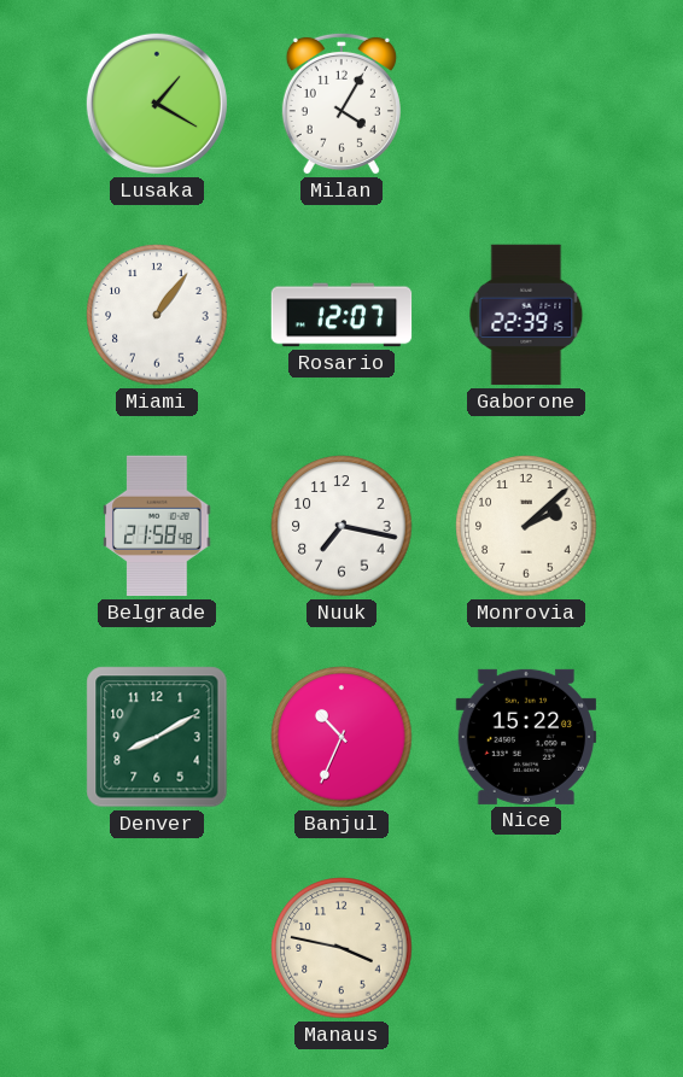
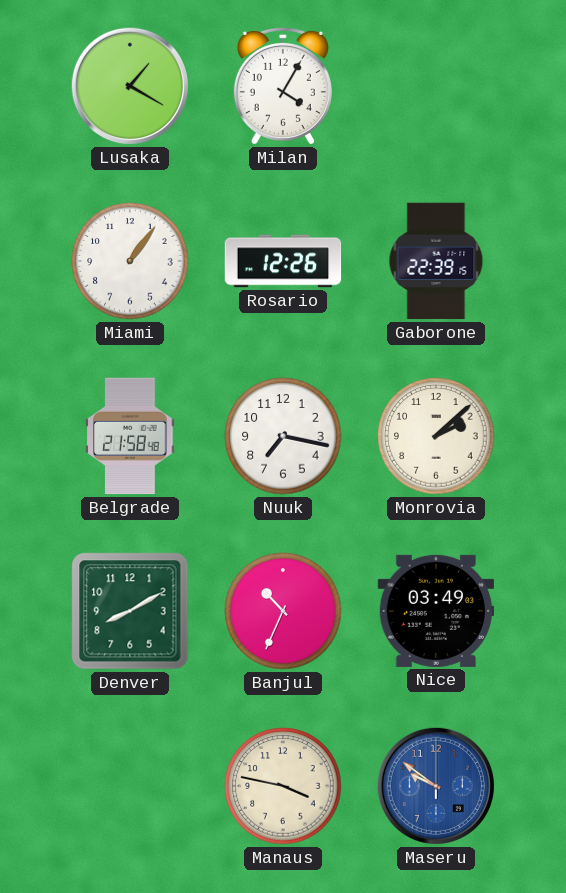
Rosario: 12:07 -> 12:26 (283, 261)
Nice: 15:22 -> 03:49 (436, 611)
Maseru: none -> 9:51 (436, 786)
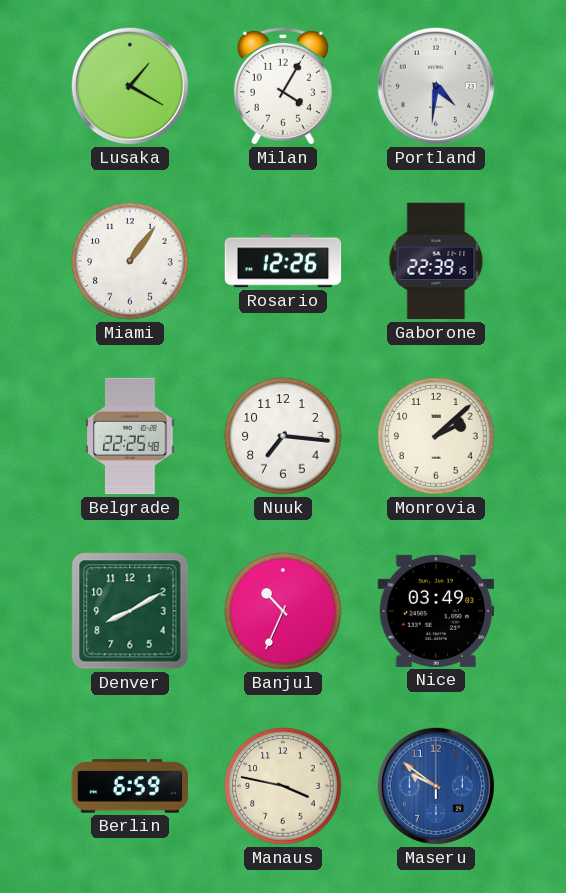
Portland: none -> 4:31 (436, 86)
Belgrade: 21:58 -> 22:25 (130, 436)
Nuuk: 7:17 -> 7:16 (283, 436)
Berlin: none -> 6:59 (130, 786)
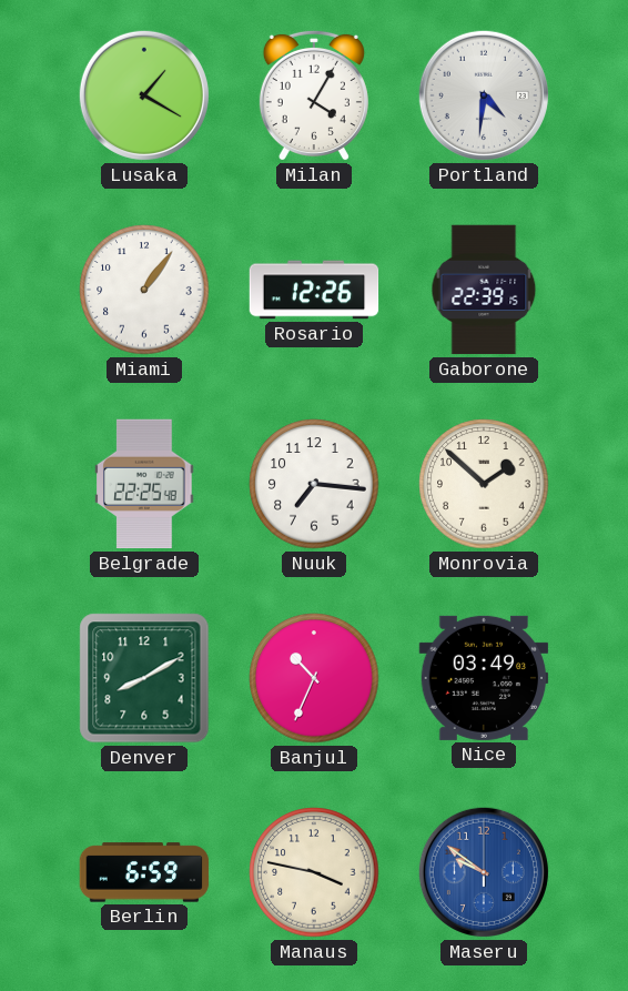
Monrovia: 2:08 -> 1:52 (484, 484)
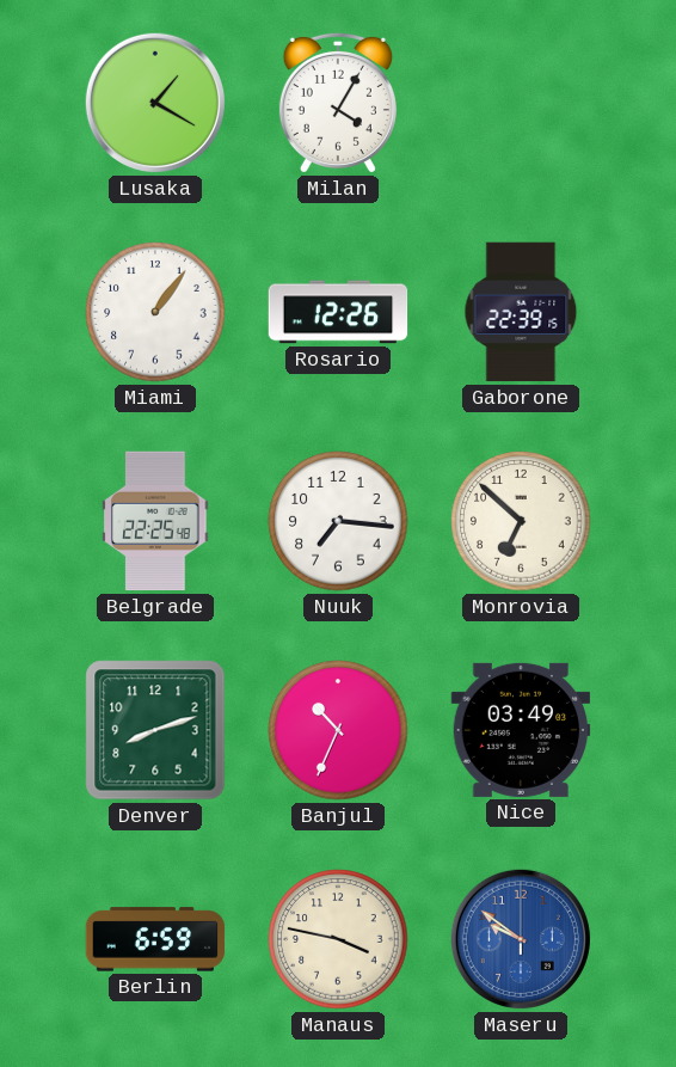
Portland: 4:31 -> none (484, 95)
Monrovia: 1:52 -> 6:52 (521, 521)
Denver: 8:10 -> 8:12 (155, 730)
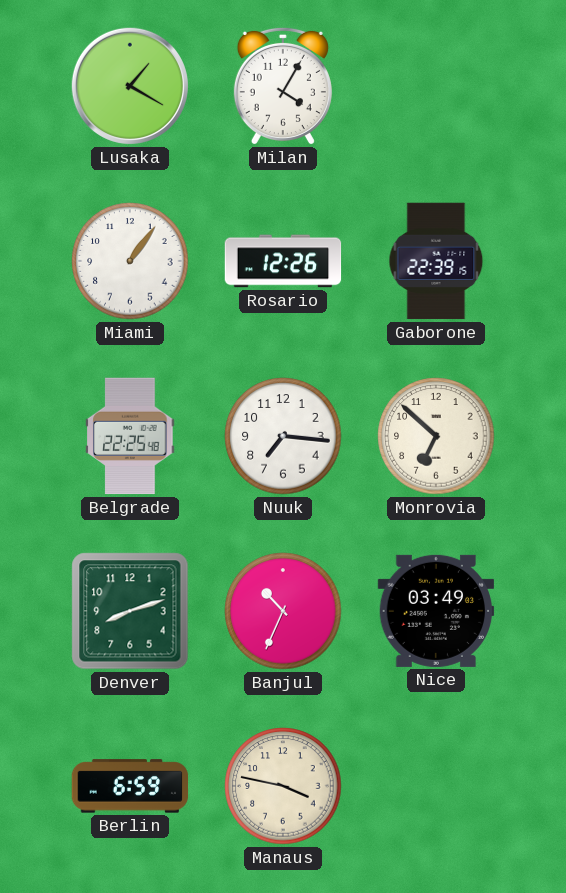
Maseru: 9:51 -> none (521, 939)
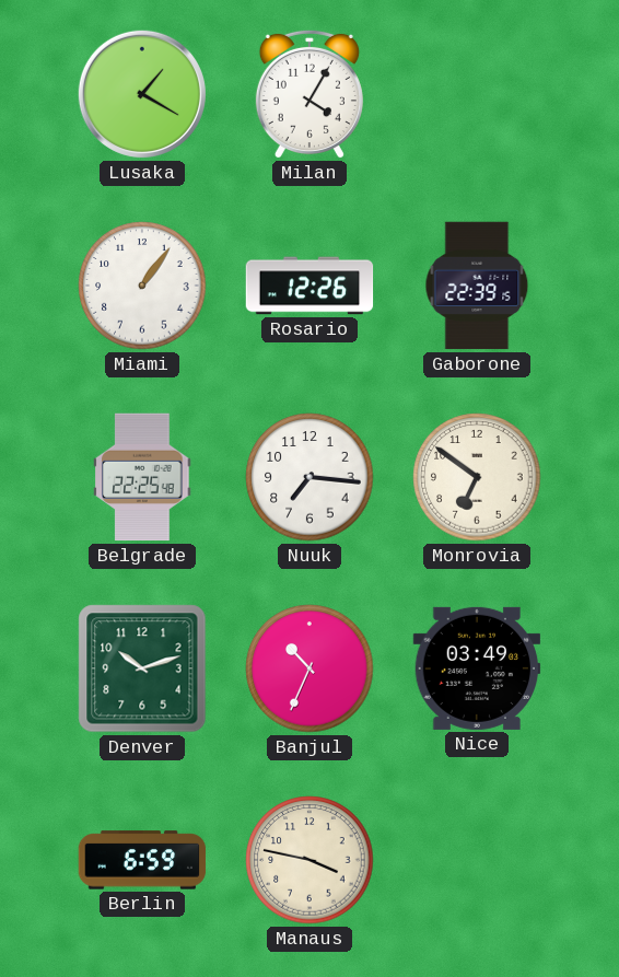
Monrovia: 6:52 -> 6:51 (477, 477)
Denver: 8:12 -> 10:12 (142, 668)
